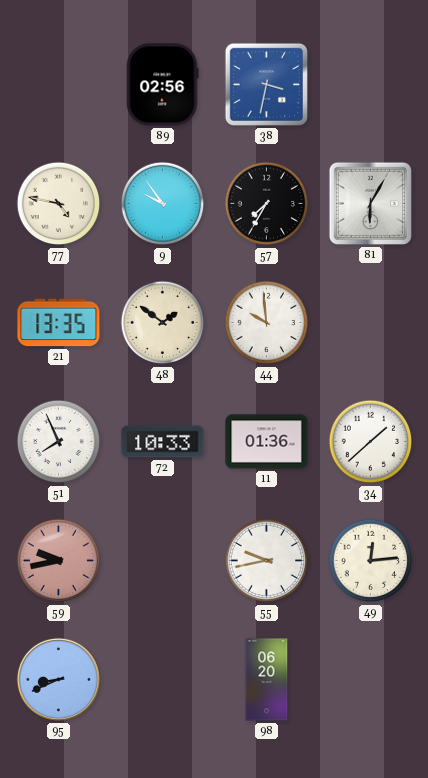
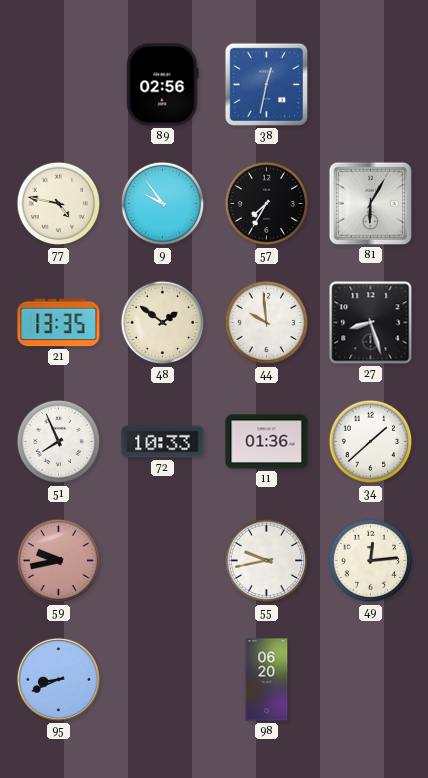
38: 3:32 -> 12:32 (266, 84)
27: none -> 8:27 (371, 323)
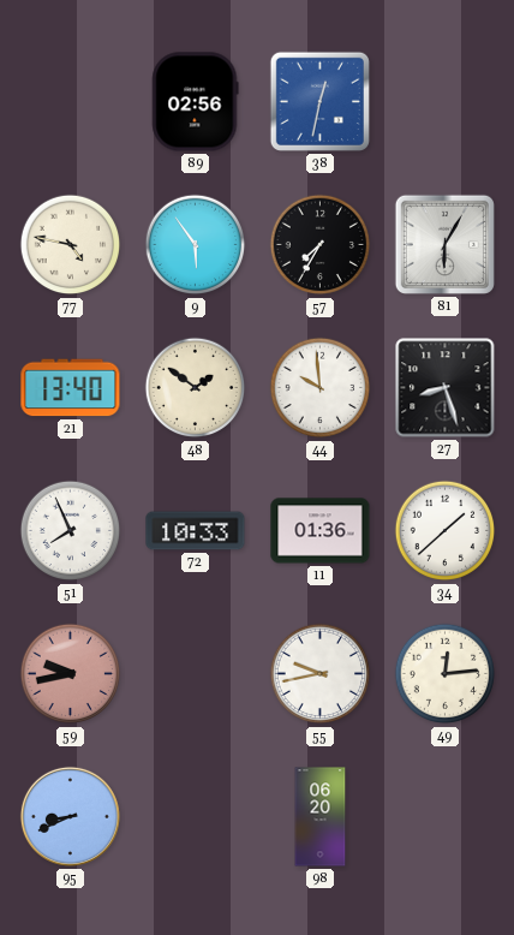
9: 9:54 -> 5:54 (196, 245)
21: 13:35 -> 13:40 (71, 388)
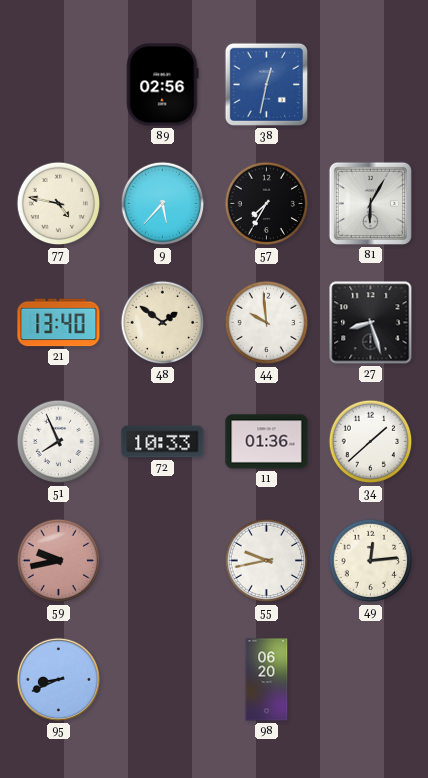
9: 5:54 -> 5:37 (163, 204)
